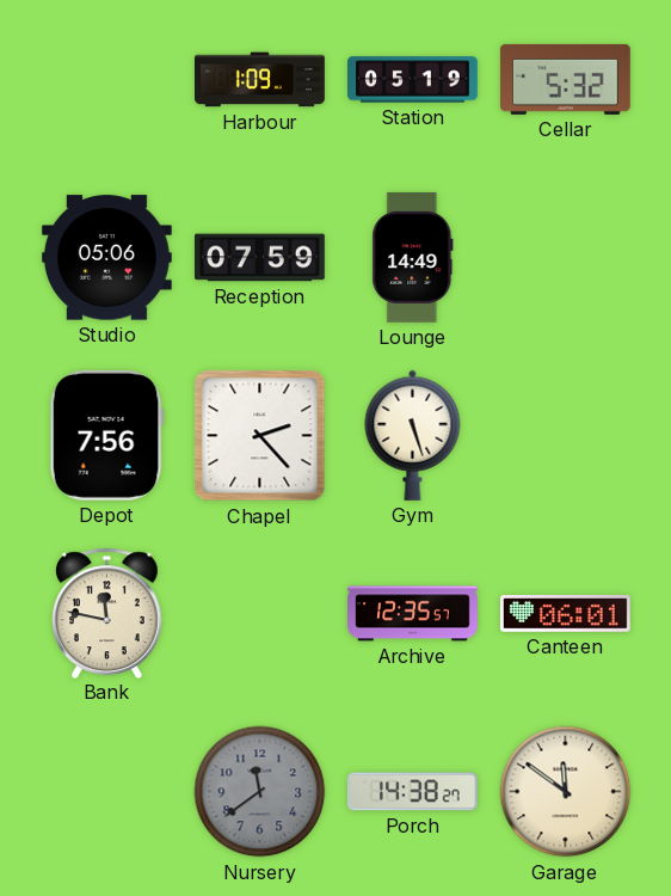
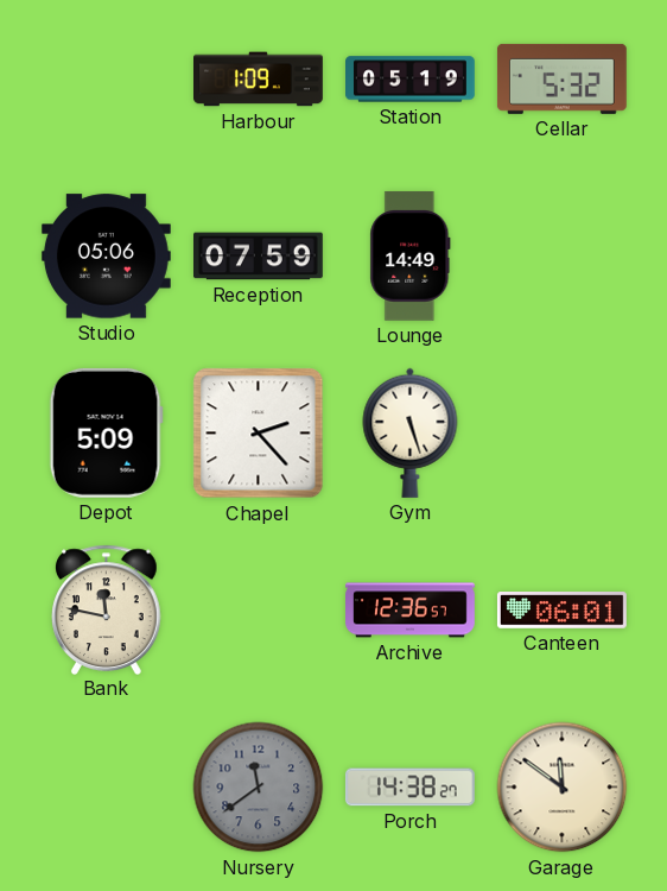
Depot: 7:56 -> 5:09 (106, 432)
Archive: 12:35 -> 12:36 (411, 611)
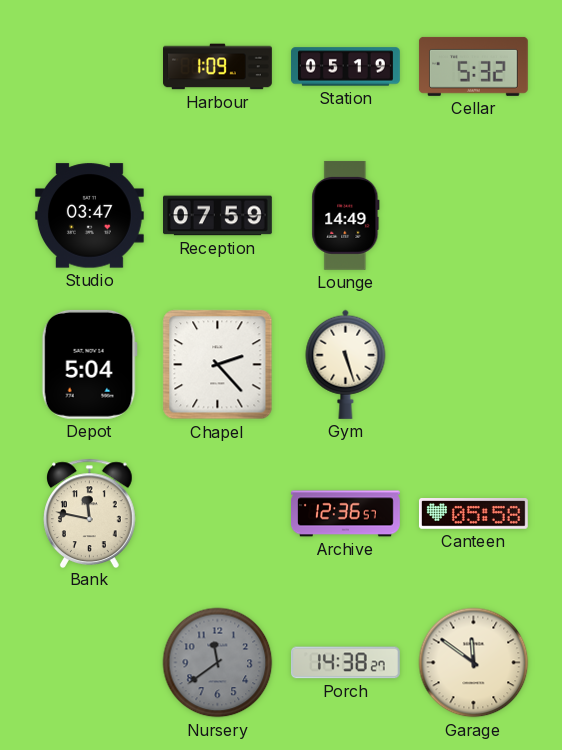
Studio: 05:06 -> 03:47 (89, 216)
Depot: 5:09 -> 5:04 (89, 364)
Canteen: 06:01 -> 05:58 (473, 514)
